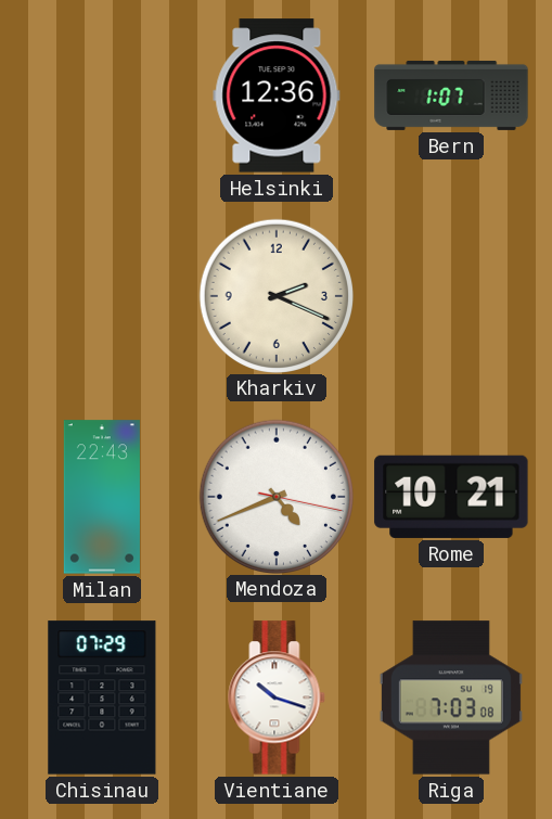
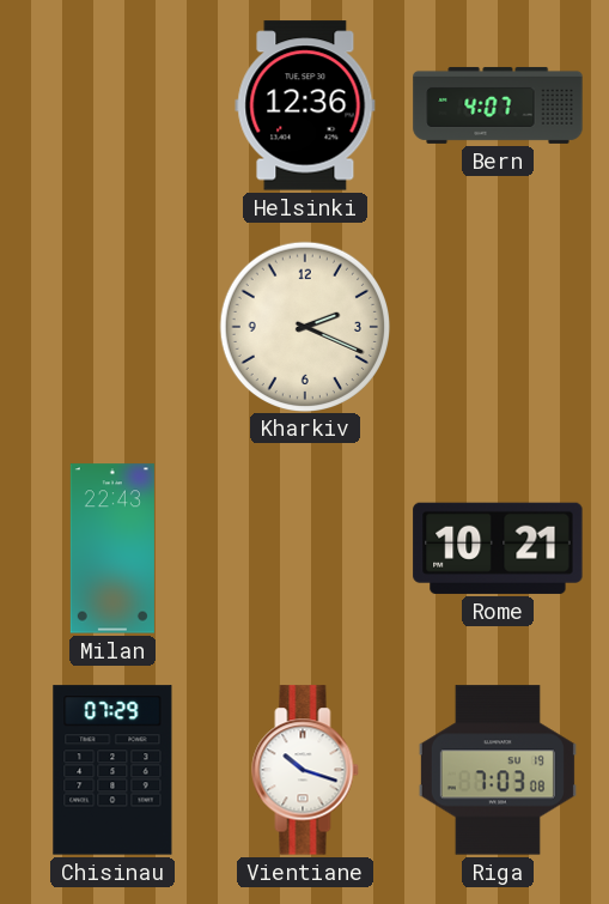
Bern: 1:07 -> 4:07 (498, 105)
Mendoza: 4:41 -> none (275, 496)
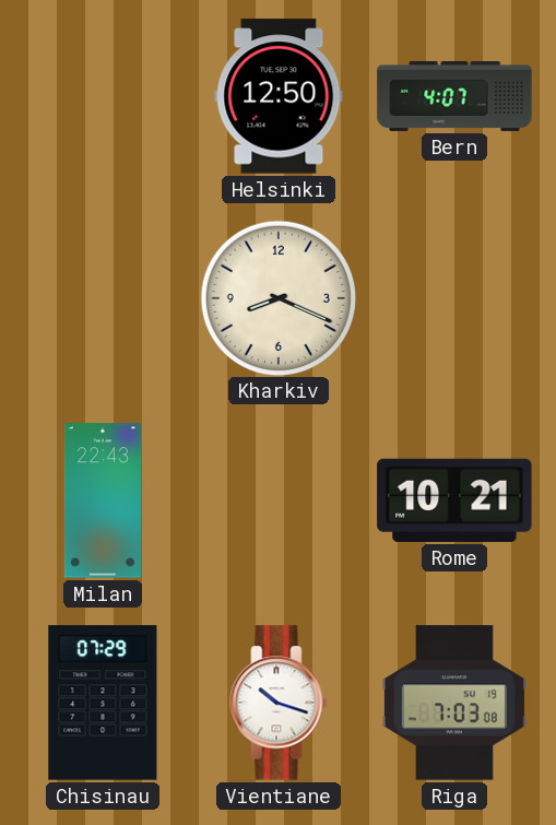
Helsinki: 12:36 -> 12:50 (279, 96)
Kharkiv: 2:19 -> 8:19 (277, 297)
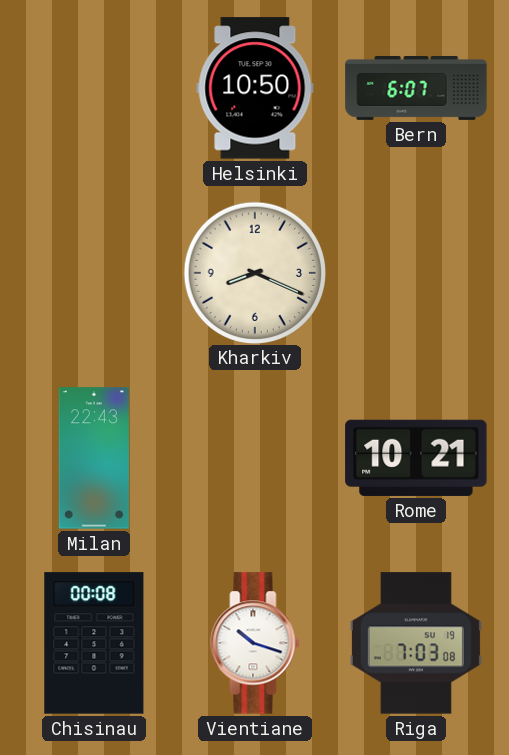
Helsinki: 12:50 -> 10:50 (255, 88)
Bern: 4:07 -> 6:07 (416, 88)
Chisinau: 07:29 -> 00:08 (94, 643)
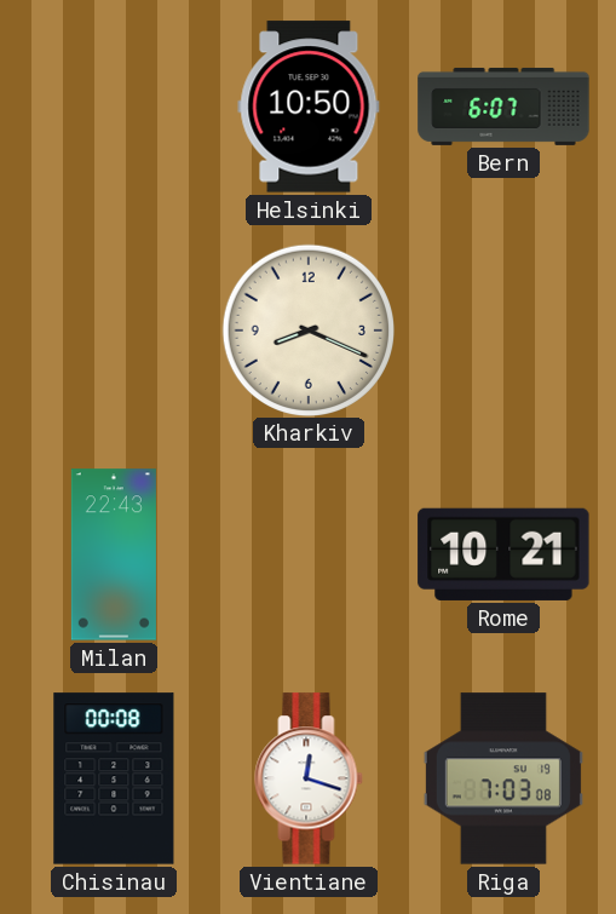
Vientiane: 10:18 -> 12:18 (309, 778)
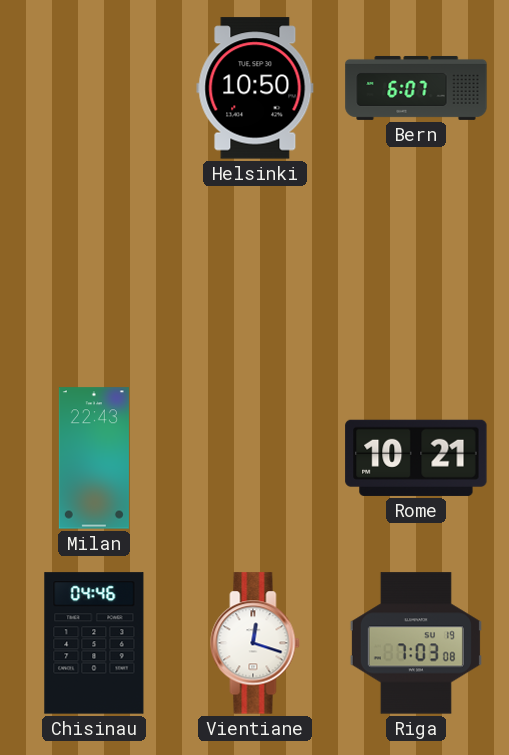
Kharkiv: 8:19 -> none (307, 329)
Chisinau: 00:08 -> 04:46 (94, 643)
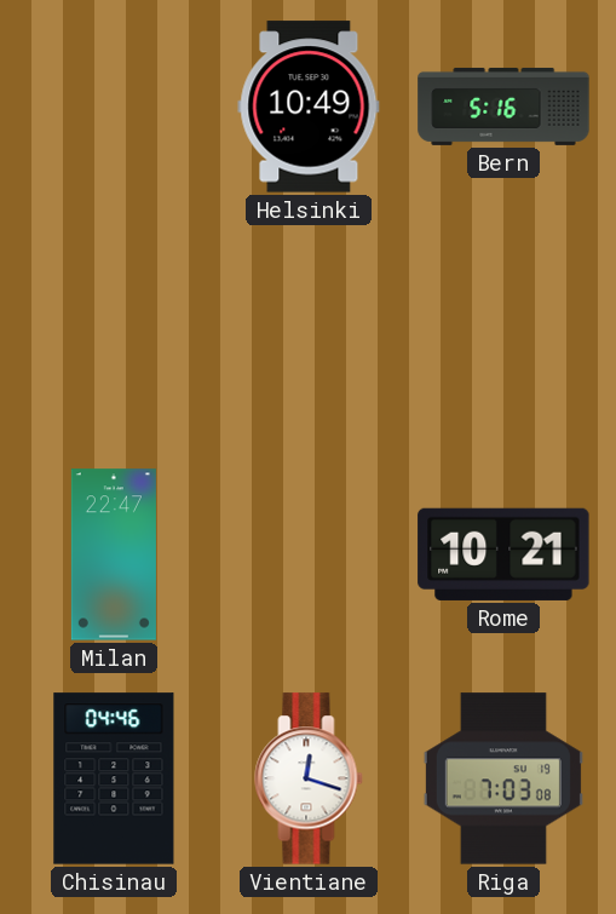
Helsinki: 10:50 -> 10:49 (309, 107)
Bern: 6:07 -> 5:16 (503, 107)
Milan: 22:43 -> 22:47 (114, 554)
